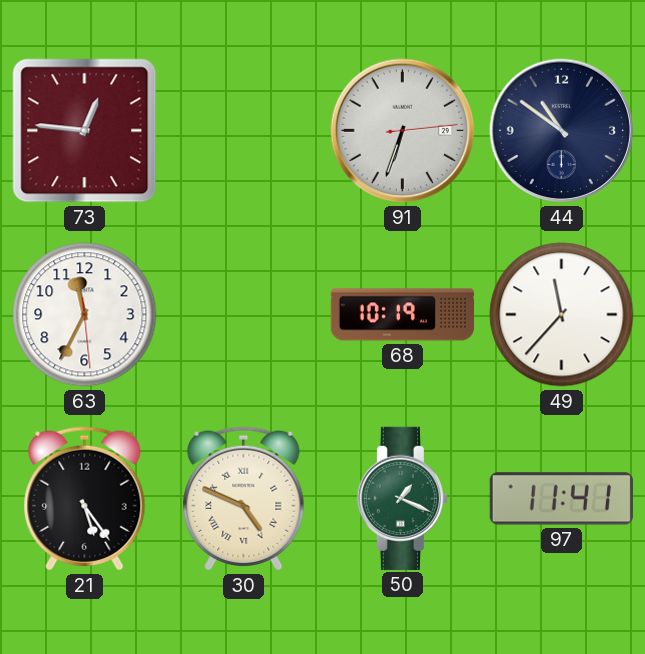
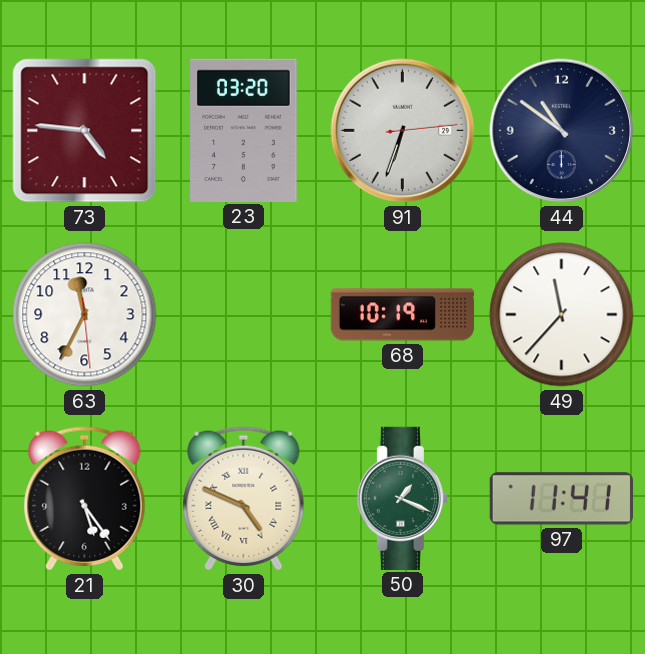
73: 12:46 -> 4:46 (85, 131)
23: none -> 03:20 (244, 130)
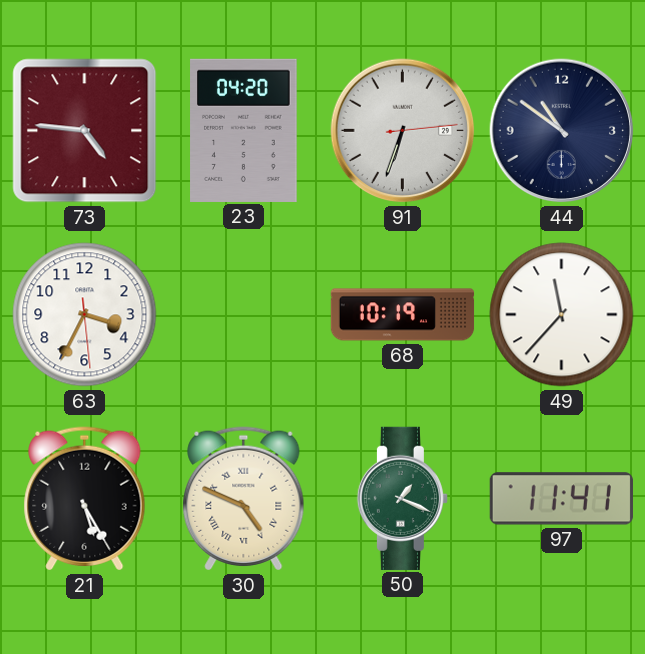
23: 03:20 -> 04:20 (244, 130)
63: 11:34 -> 3:34 (85, 315)
21: 5:24 -> 5:25 (85, 499)
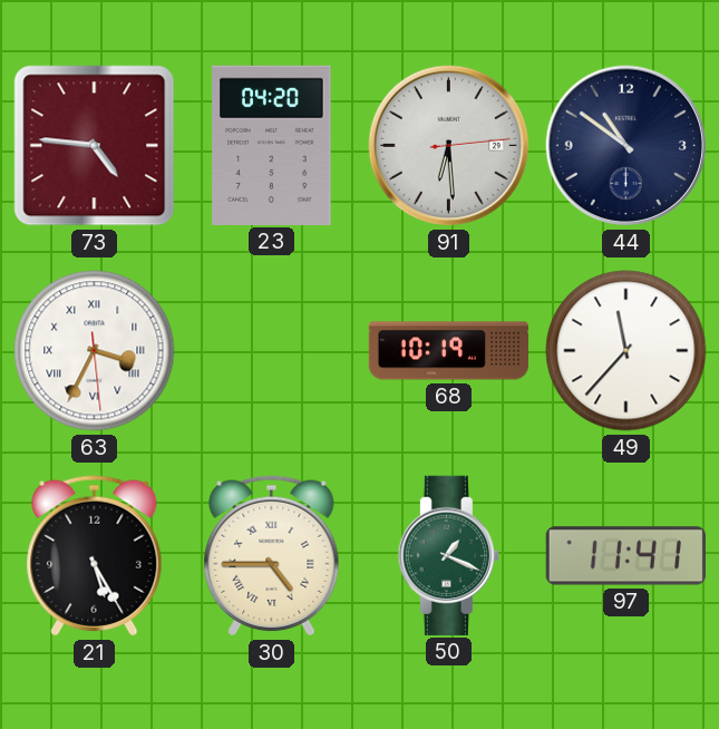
91: 6:33 -> 6:29 (449, 146)
63 numerals: Arabic -> Roman (95, 351)
30: 4:49 -> 4:45 (272, 556)
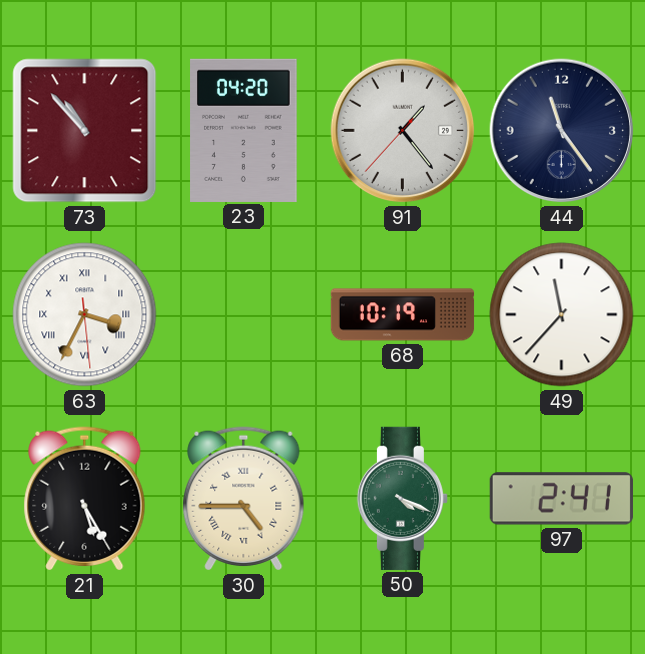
73: 4:46 -> 10:53 (85, 131)
91: 6:29 -> 1:23 (403, 131)
44: 10:51 -> 11:24 (562, 131)
50: 1:19 -> 4:19 (402, 498)
97: 11:41 -> 2:41 (561, 499)
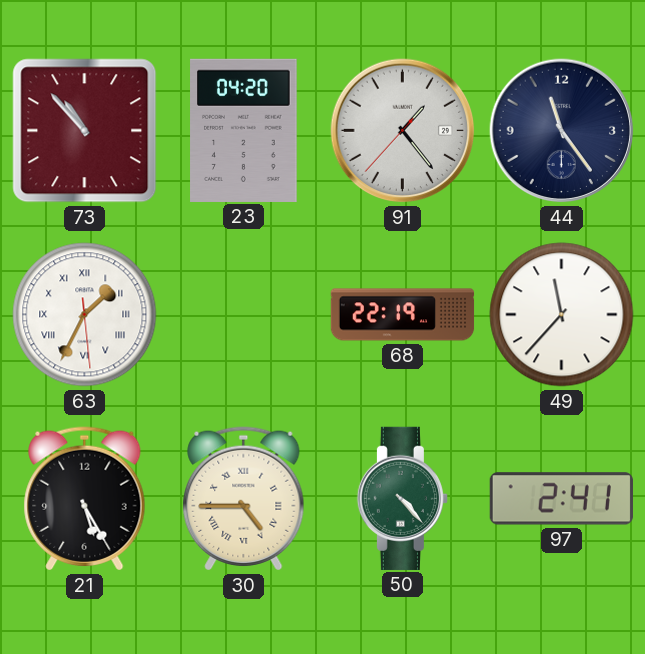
63: 3:34 -> 1:34 (85, 315)
68: 10:19 -> 22:19 (403, 315)
50: 4:19 -> 4:23 (402, 498)
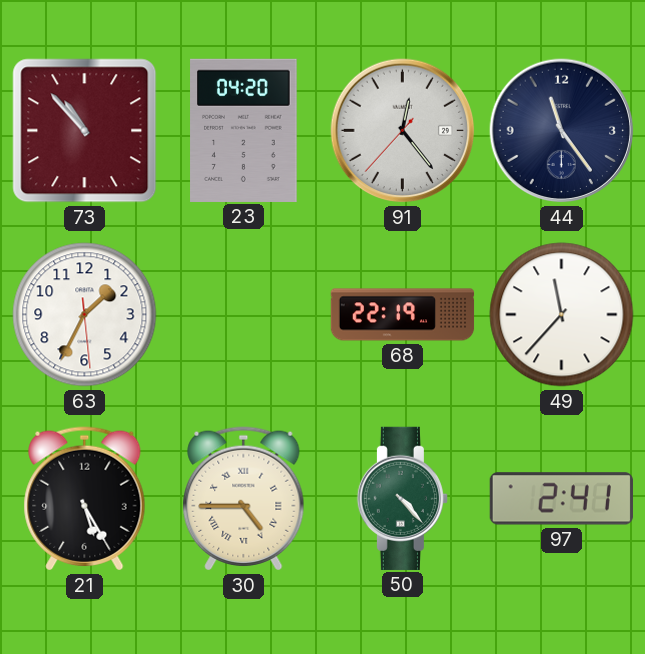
91: 1:23 -> 12:23 (403, 131)
63 numerals: Roman -> Arabic (85, 315)
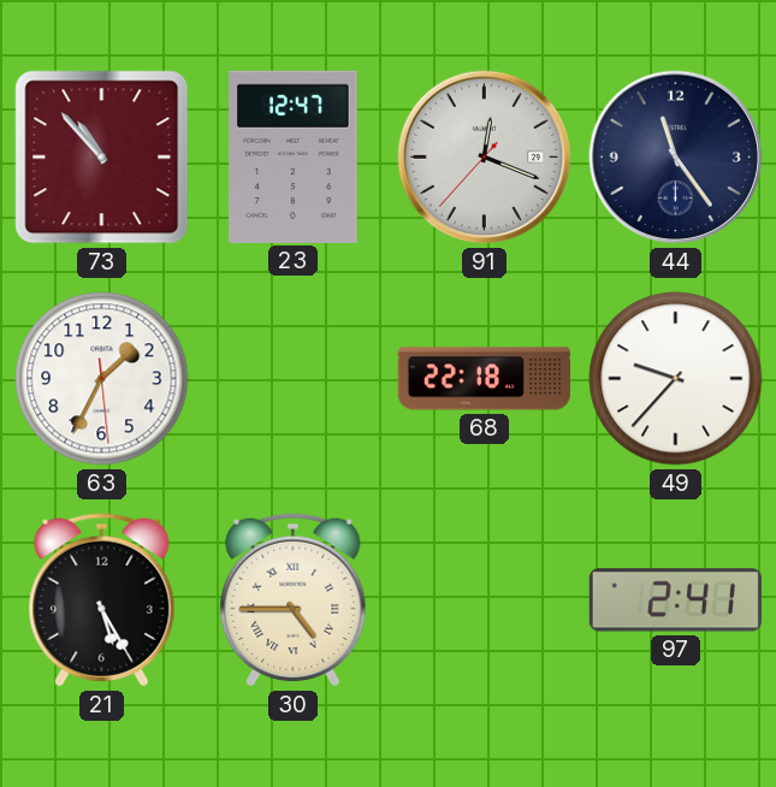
23: 04:20 -> 12:47 (294, 156)
91: 12:23 -> 12:18 (485, 158)
68: 22:19 -> 22:18 (485, 379)
49: 11:37 -> 9:37 (676, 379)
50: 4:23 -> none (402, 498)
